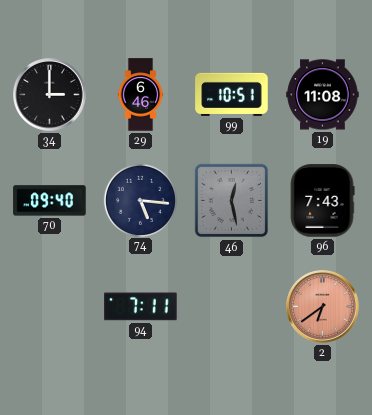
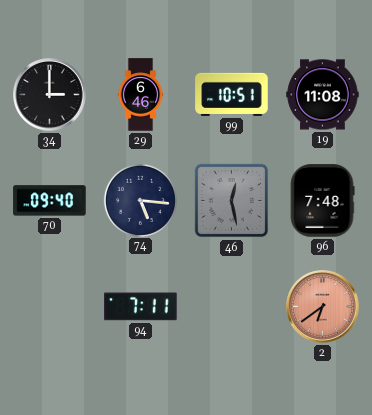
96: 7:43 -> 7:48 (322, 201)
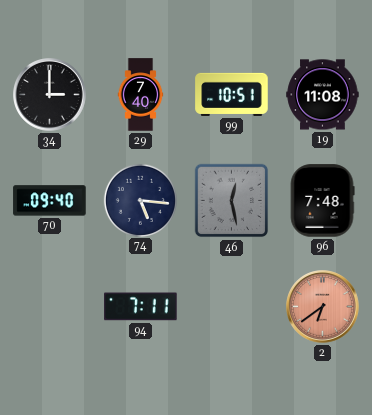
29: 6:46 -> 7:40 (141, 95)
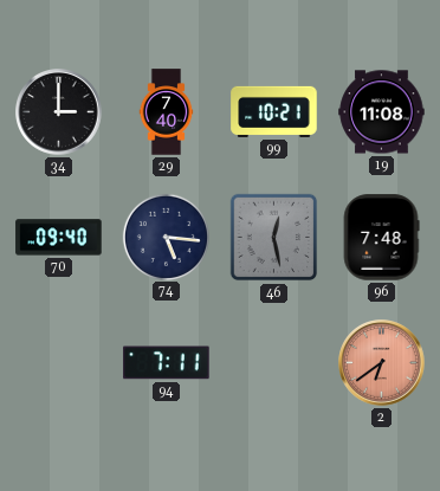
99: 10:51 -> 10:21 (274, 111)
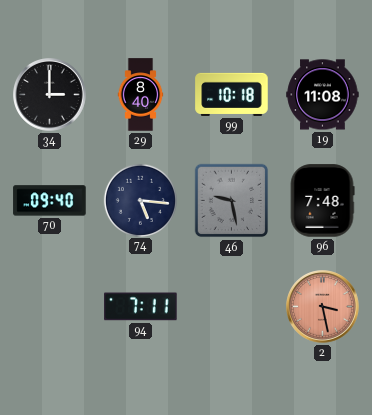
29: 7:40 -> 8:40 (141, 95)
99: 10:21 -> 10:18 (232, 94)
46: 12:28 -> 9:28 (232, 201)
2: 6:39 -> 3:28 (323, 307)
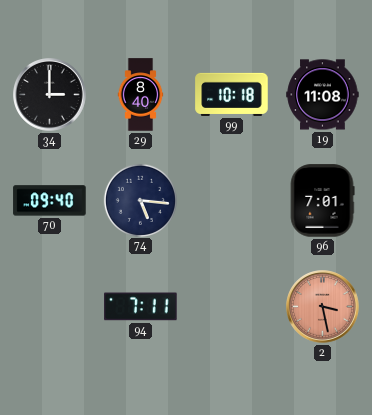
46: 9:28 -> none (232, 201)
96: 7:48 -> 7:01 (322, 201)
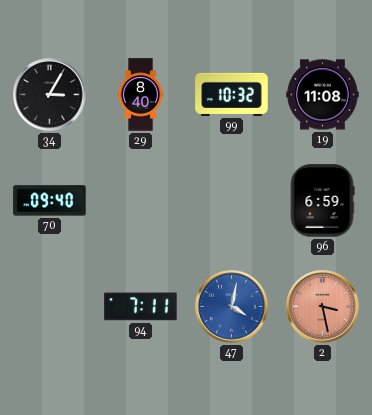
34: 3:00 -> 3:05 (50, 95)
99: 10:18 -> 10:32 (232, 94)
74: 5:16 -> none (140, 200)
96: 7:01 -> 6:59 (322, 201)
47: none -> 4:02 (232, 307)
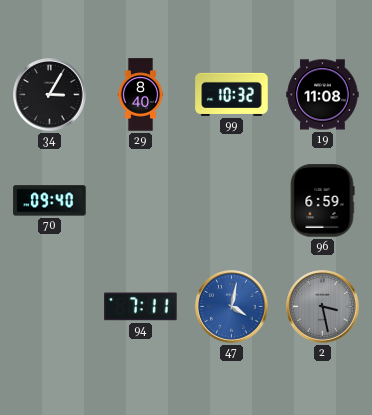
2 dial: salmon -> grey (323, 307)
